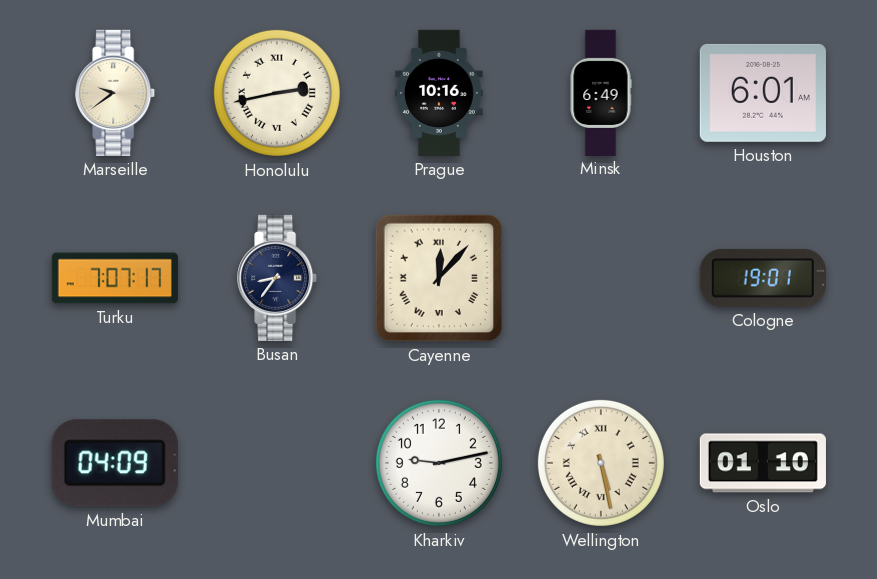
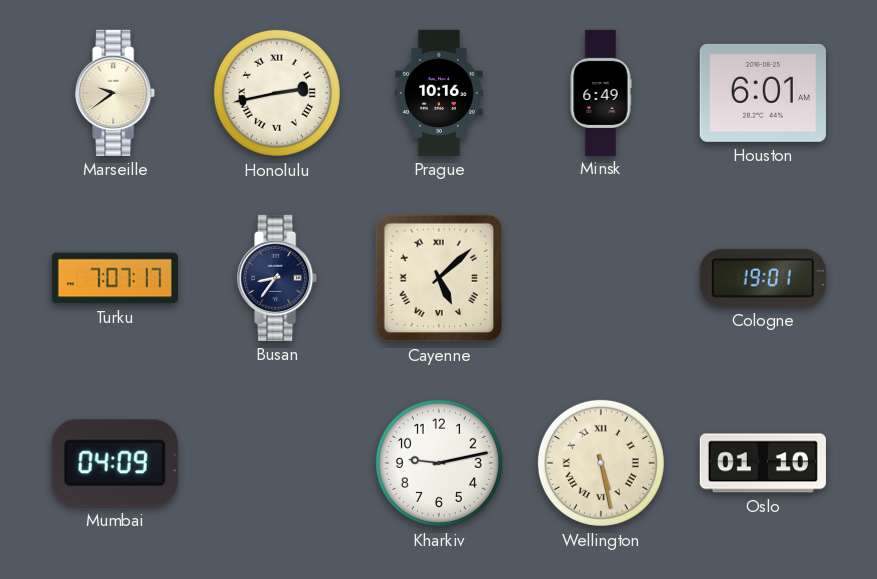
Cayenne: 12:07 -> 5:08 (439, 278)
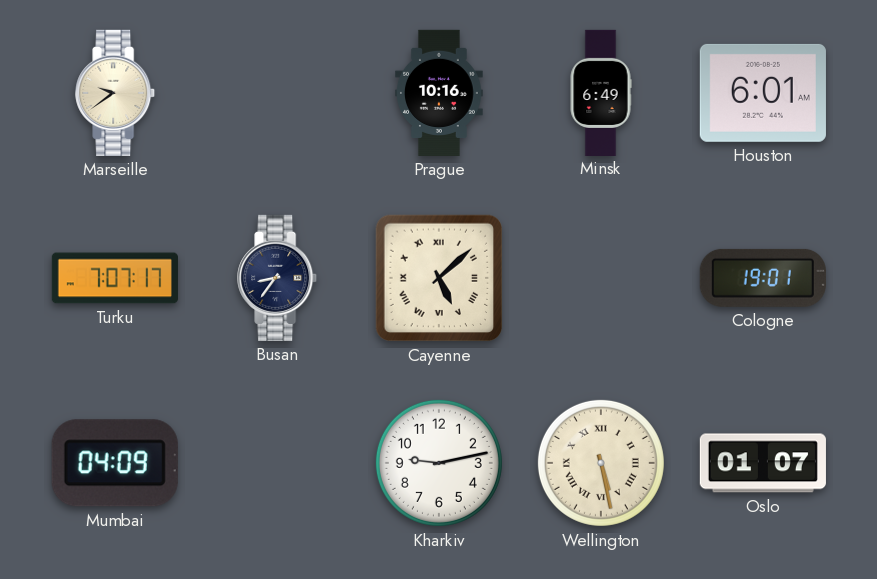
Honolulu: 2:43 -> none (277, 93)
Oslo: 01:10 -> 01:07 (763, 463)
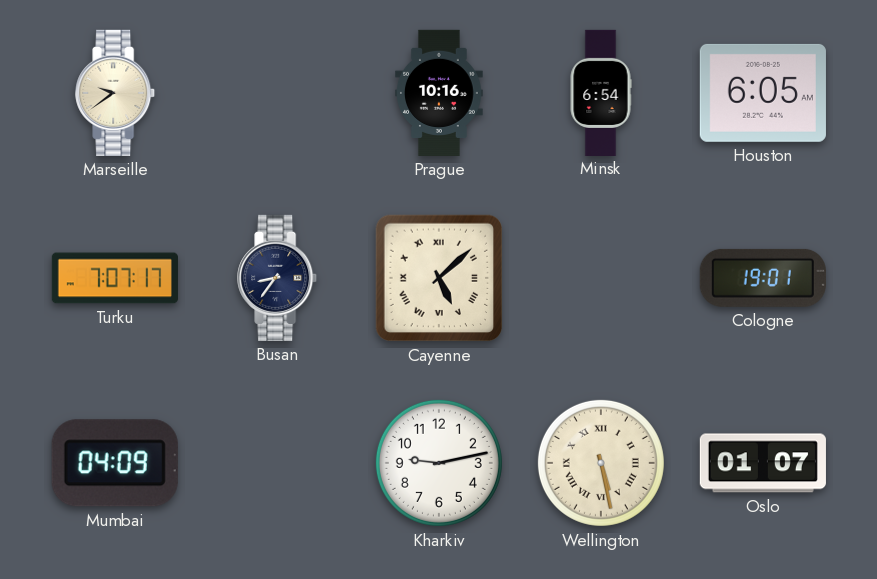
Minsk: 6:49 -> 6:54 (601, 92)
Houston: 6:01 -> 6:05 (763, 93)
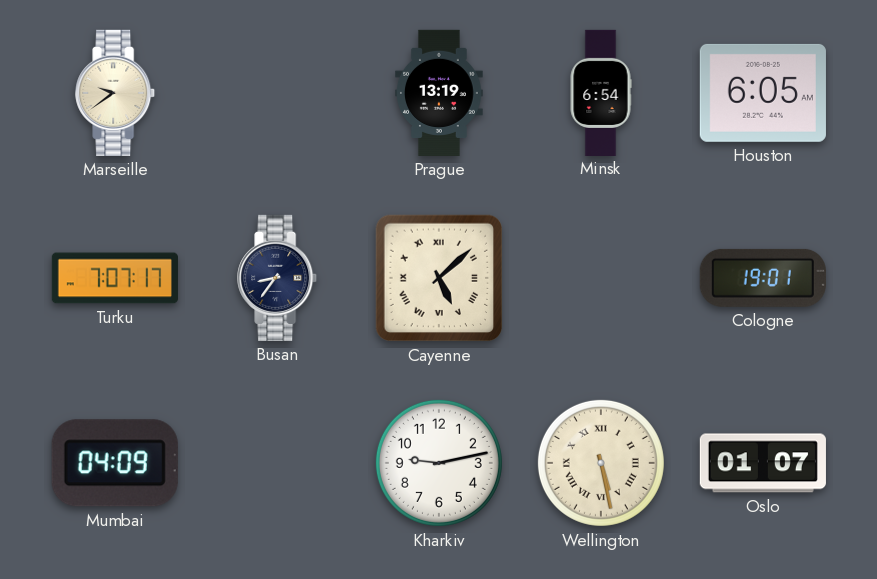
Prague: 10:16 -> 13:19 (440, 93)
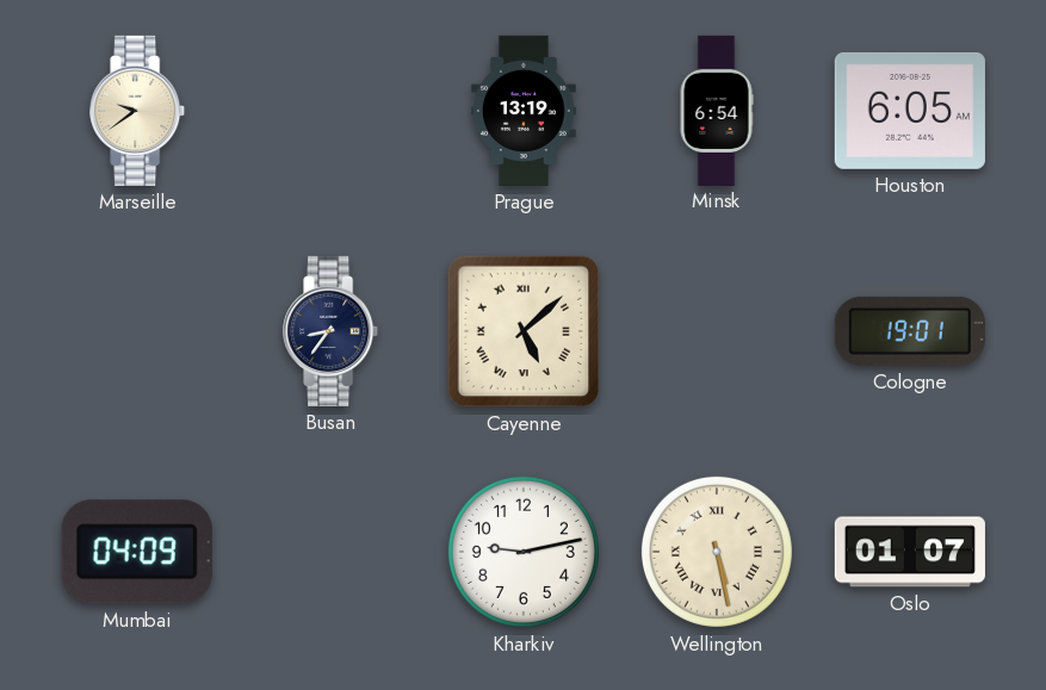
Turku: 7:07 -> none (115, 278)
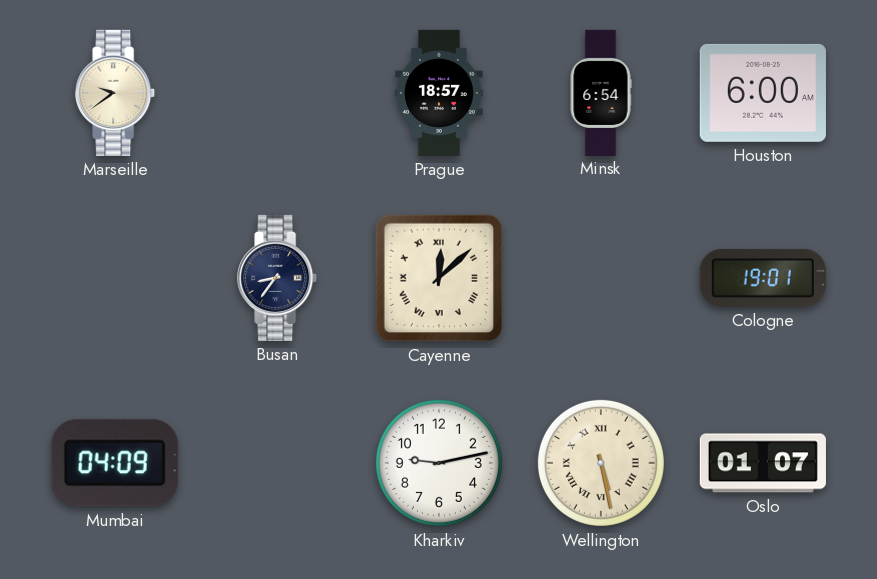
Prague: 13:19 -> 18:57 (440, 93)
Houston: 6:05 -> 6:00 (763, 93)
Cayenne: 5:08 -> 12:08 (439, 278)
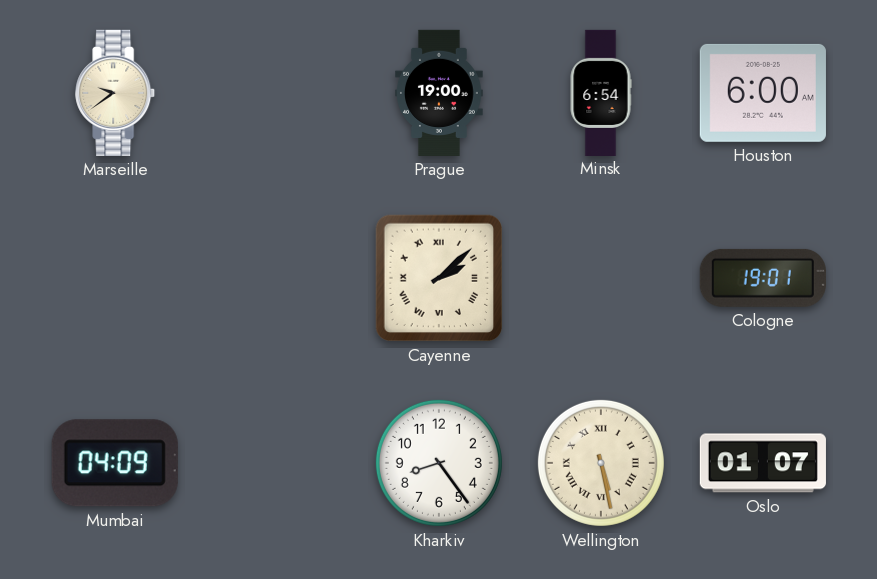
Prague: 18:57 -> 19:00 (440, 93)
Busan: 8:36 -> none (278, 278)
Cayenne: 12:08 -> 2:08 (439, 278)
Kharkiv: 9:13 -> 8:24 (439, 463)
